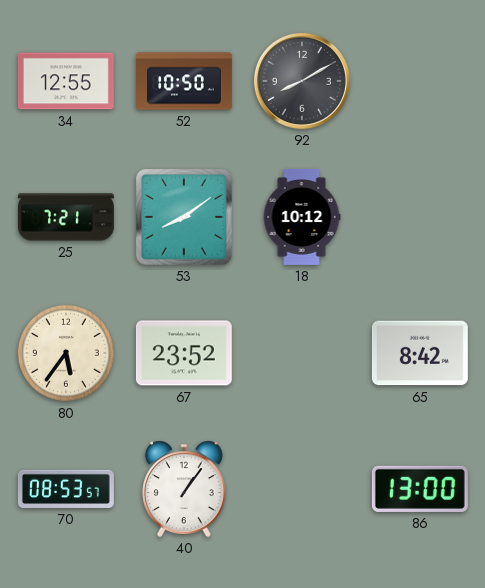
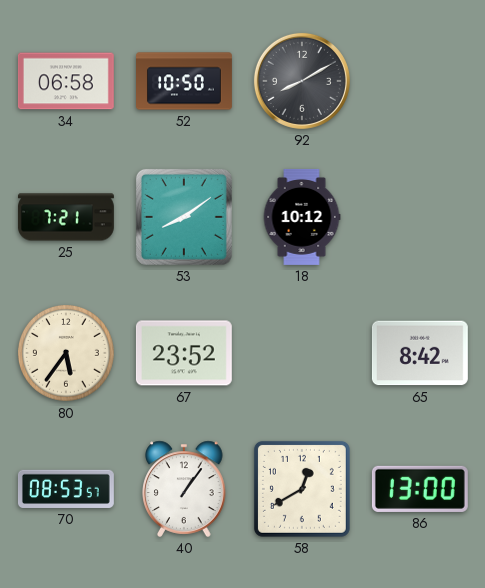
34: 12:55 -> 06:58 (66, 81)
58: none -> 12:40 (302, 489)
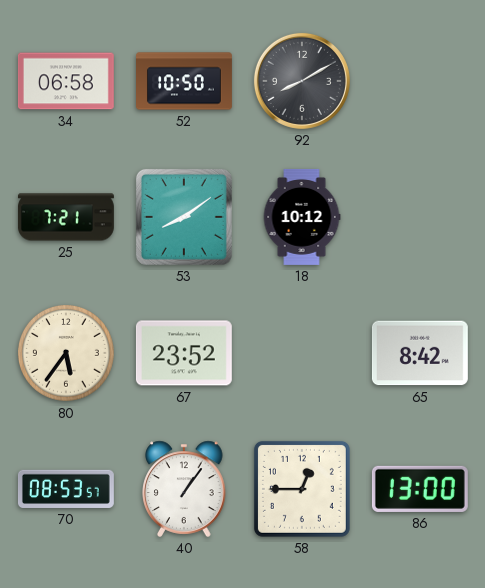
58: 12:40 -> 12:45 (302, 489)
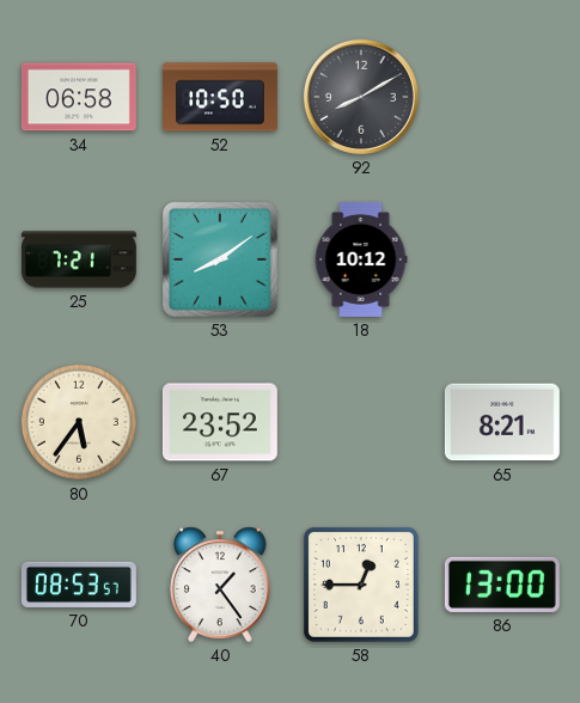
65: 8:42 -> 8:21 (502, 422)
40: 1:06 -> 1:24 (220, 585)
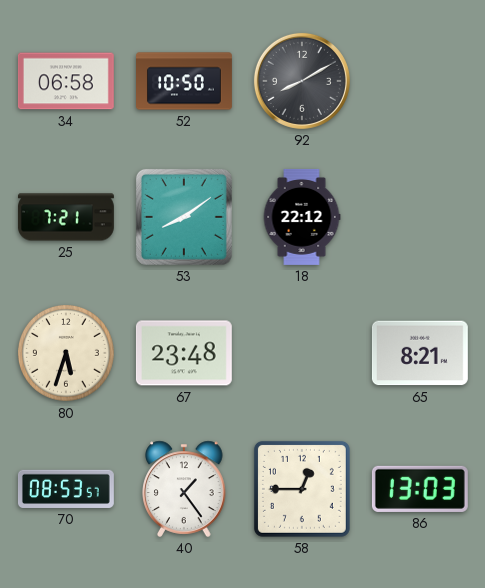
18: 10:12 -> 22:12 (302, 217)
80: 5:36 -> 5:33 (66, 353)
67: 23:52 -> 23:48 (184, 353)
86: 13:00 -> 13:03 (420, 489)
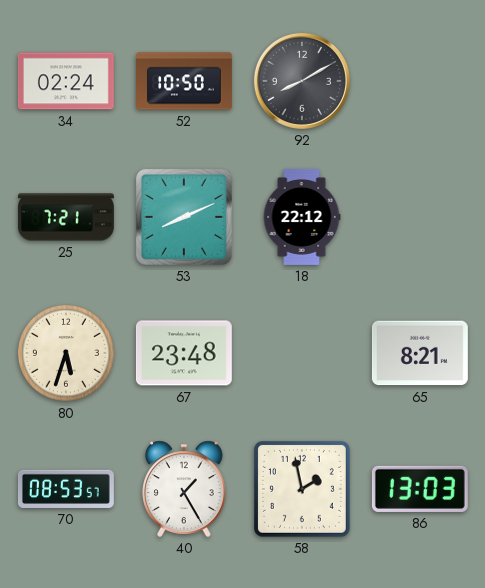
34: 06:58 -> 02:24 (66, 81)
53: 8:09 -> 8:11 (184, 217)
40: 1:24 -> 1:25 (184, 489)
58: 12:45 -> 1:58 (302, 489)
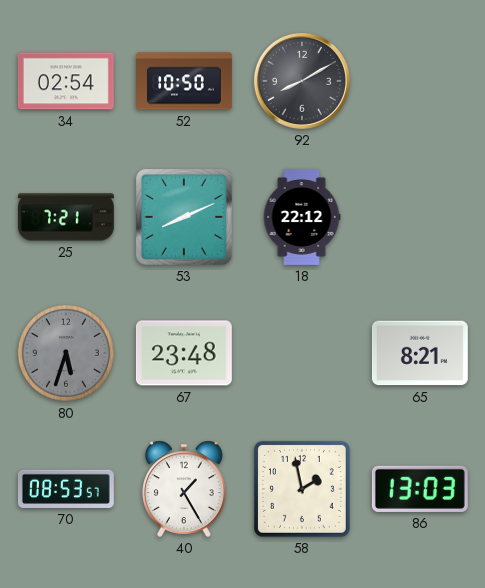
34: 02:24 -> 02:54 (66, 81)
80 dial: cream -> grey (66, 353)
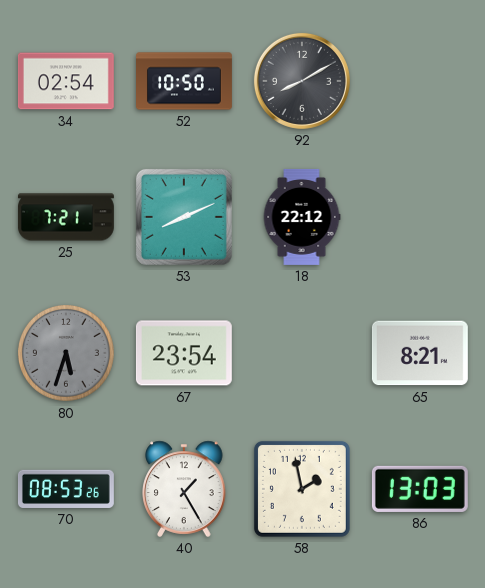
67: 23:48 -> 23:54 (184, 353)
70: 08:53:57 -> 08:53:26 (66, 489)
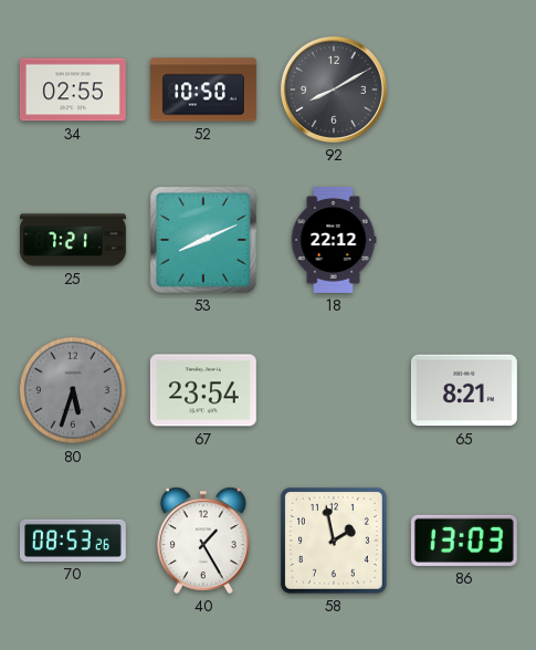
34: 02:54 -> 02:55 (73, 90)
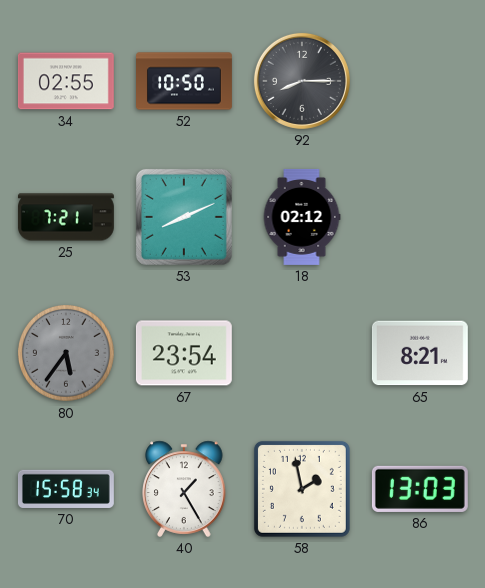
92: 8:10 -> 8:15 (302, 81)
18: 22:12 -> 02:12 (302, 217)
80: 5:33 -> 5:36 (66, 353)
70: 08:53 -> 15:58 (66, 489)
